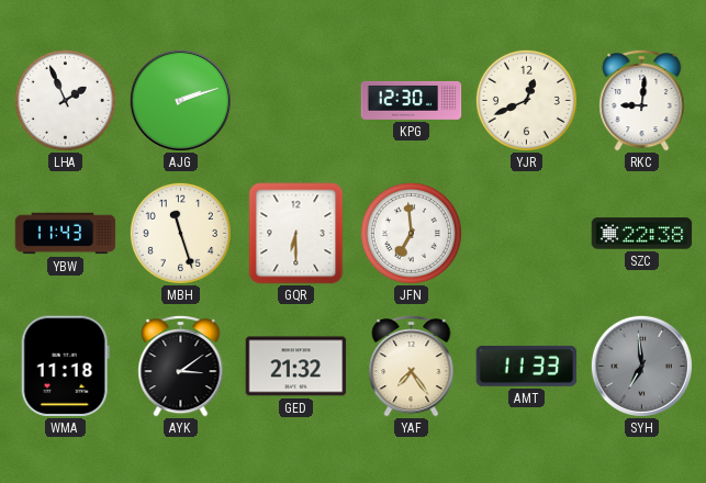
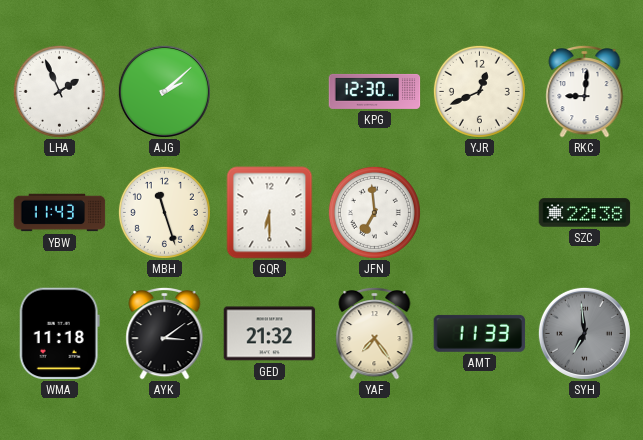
AJG: 2:12 -> 2:08 (164, 91)
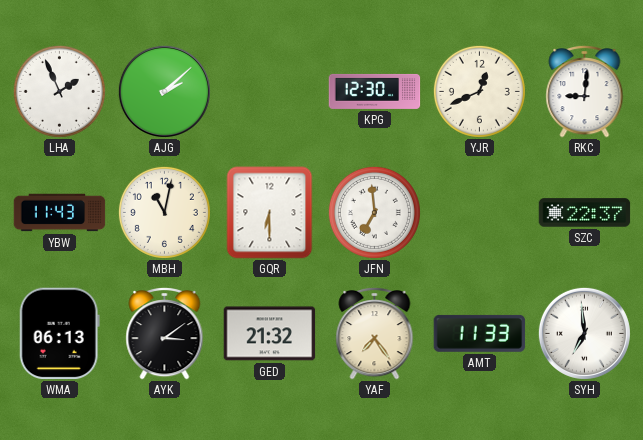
MBH: 11:27 -> 11:02 (164, 212)
SZC: 22:38 -> 22:37 (585, 213)
WMA: 11:18 -> 06:13 (59, 334)
SYH dial: grey -> white (584, 333)
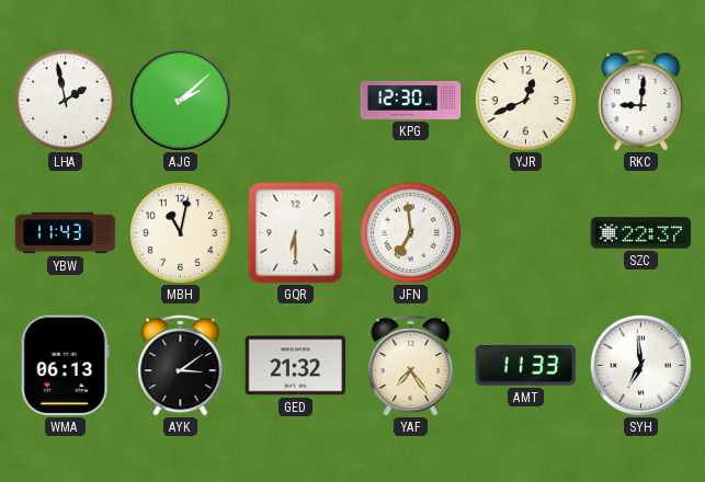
LHA: 1:56 -> 1:58 (65, 100)
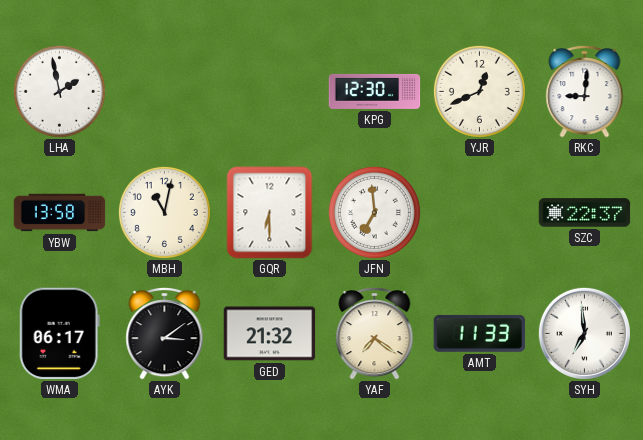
AJG: 2:08 -> none (180, 100)
YBW: 11:43 -> 13:58 (60, 213)
WMA: 06:13 -> 06:17 (59, 334)
YAF: 7:24 -> 7:21 (375, 334)
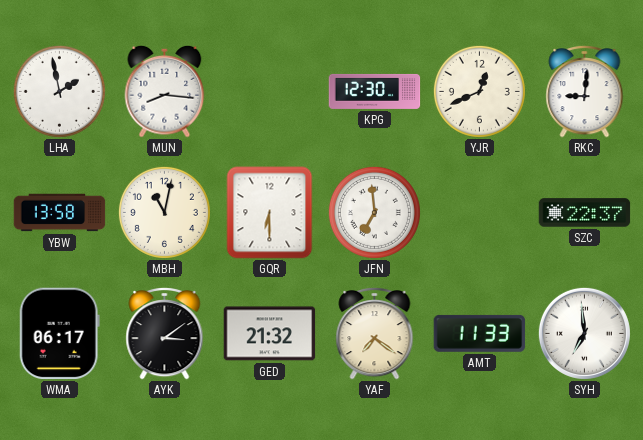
MUN: none -> 8:16 (165, 91)
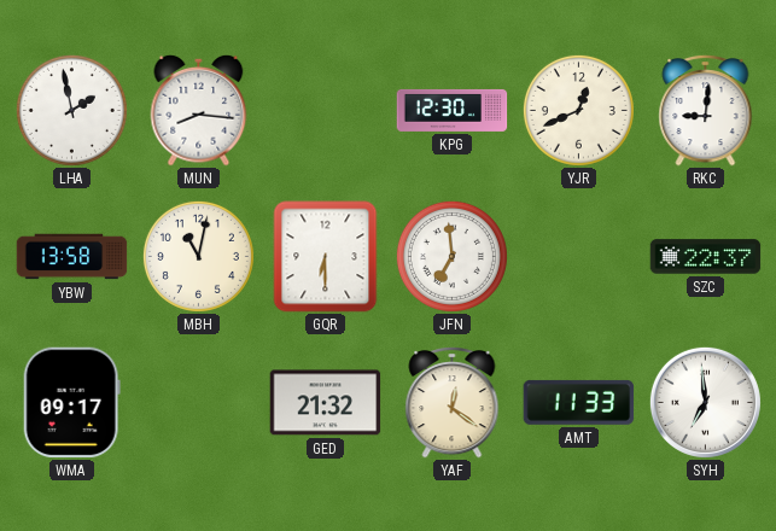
WMA: 06:17 -> 09:17 (71, 403)
AYK: 3:09 -> none (165, 334)
YAF: 7:21 -> 12:21 (453, 403)
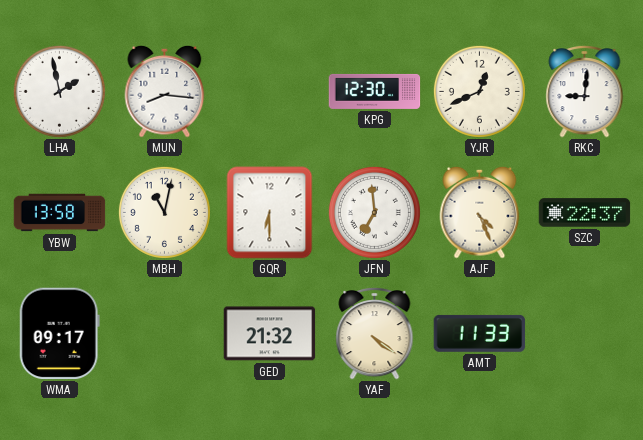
AJF: none -> 4:26 (480, 212)
YAF: 12:21 -> 4:21 (375, 334)
SYH: 6:59 -> none (705, 402)
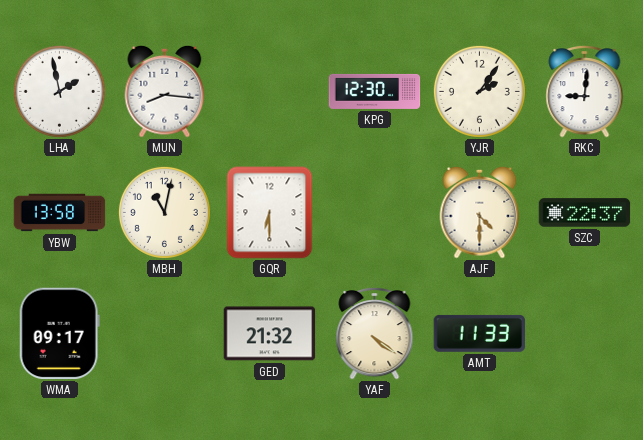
YJR: 12:41 -> 2:06 (479, 91)
JFN: 6:59 -> none (374, 212)
AJF: 4:26 -> 4:30 (480, 212)
